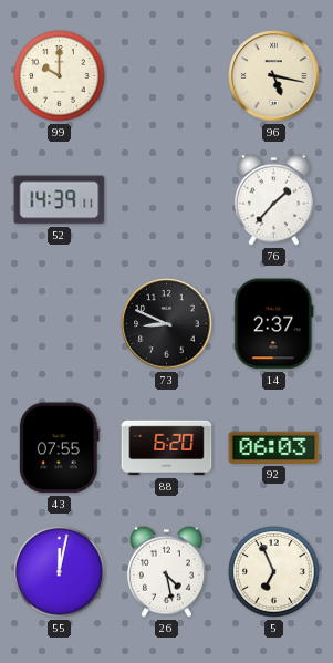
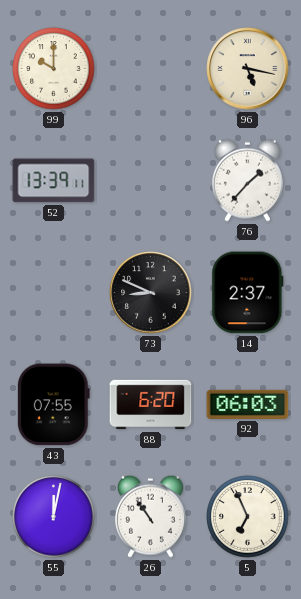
52: 14:39 -> 13:39 (54, 181)
26: 4:28 -> 10:54 (150, 516)
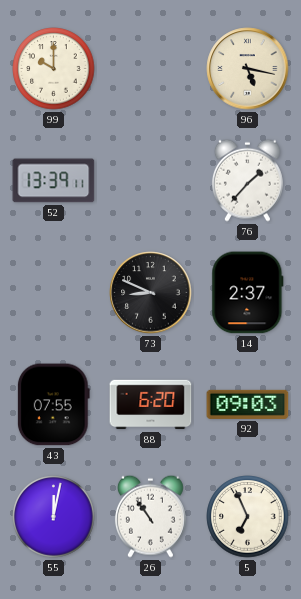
92: 06:03 -> 09:03 (248, 404)
